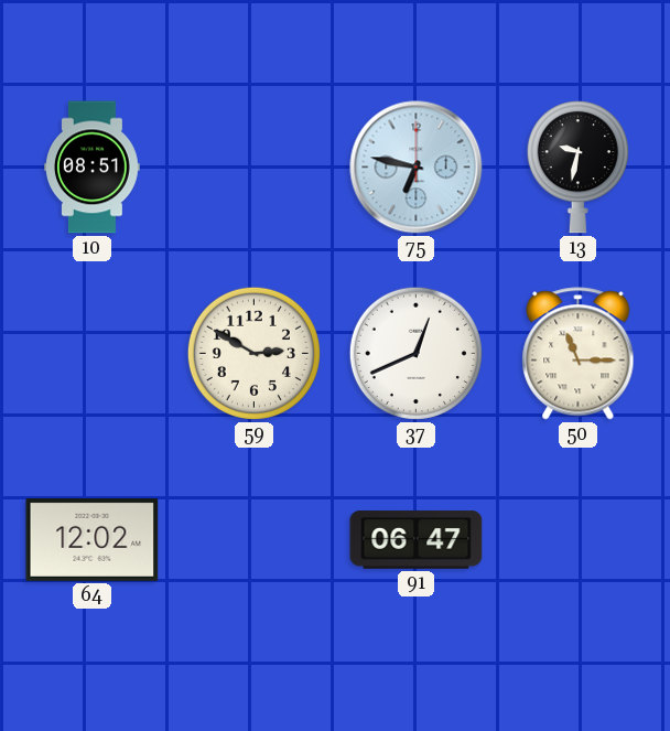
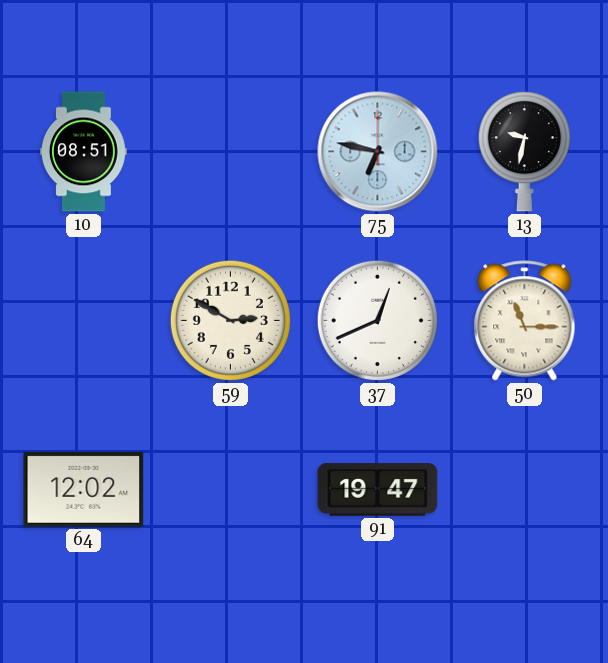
91: 06:47 -> 19:47 (378, 490)
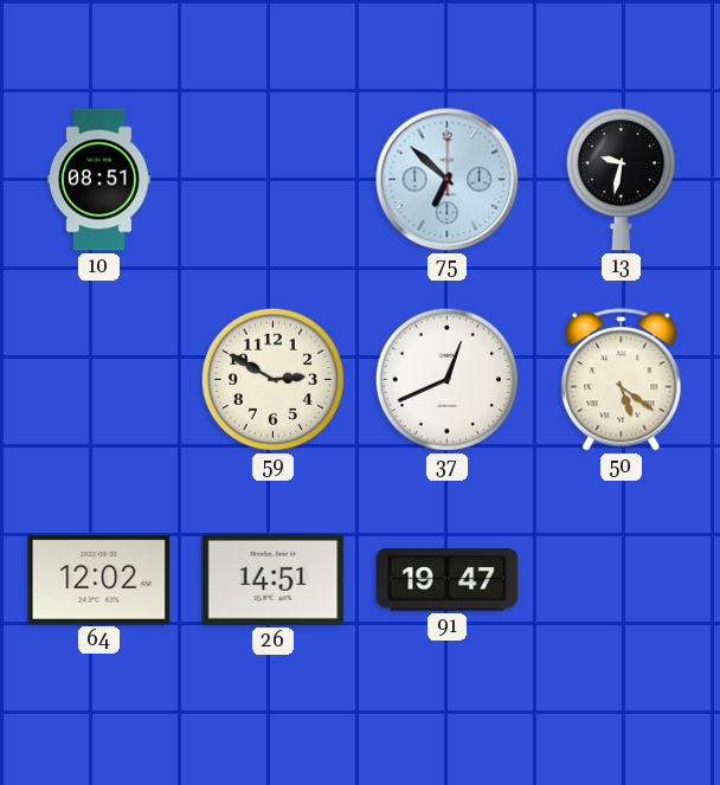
75: 6:47 -> 6:52 (448, 180)
50: 11:15 -> 5:21 (622, 380)
26: none -> 14:51 (274, 579)
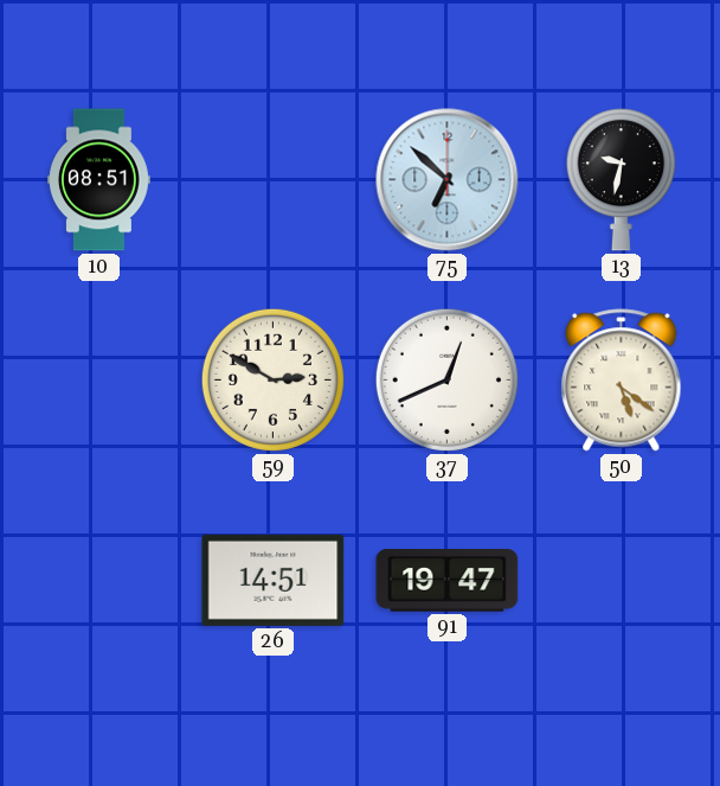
64: 12:02 -> none (99, 579)
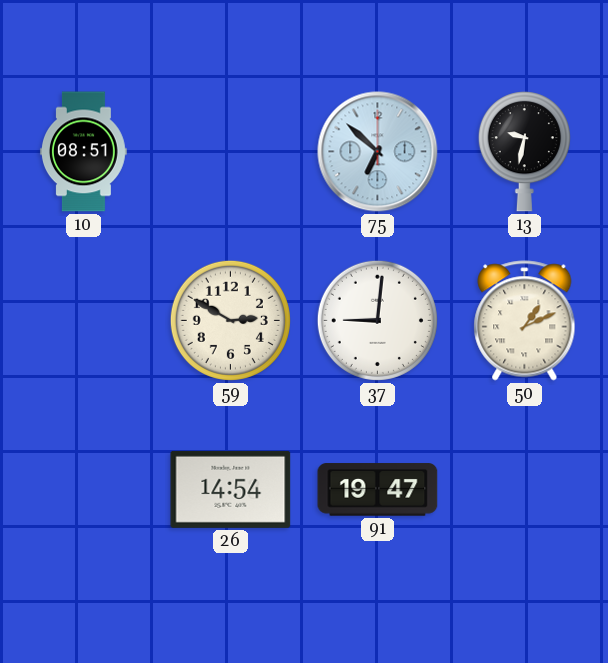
37: 12:41 -> 9:01 (377, 320)
50: 5:21 -> 1:11 (525, 321)
26: 14:51 -> 14:54 (231, 489)
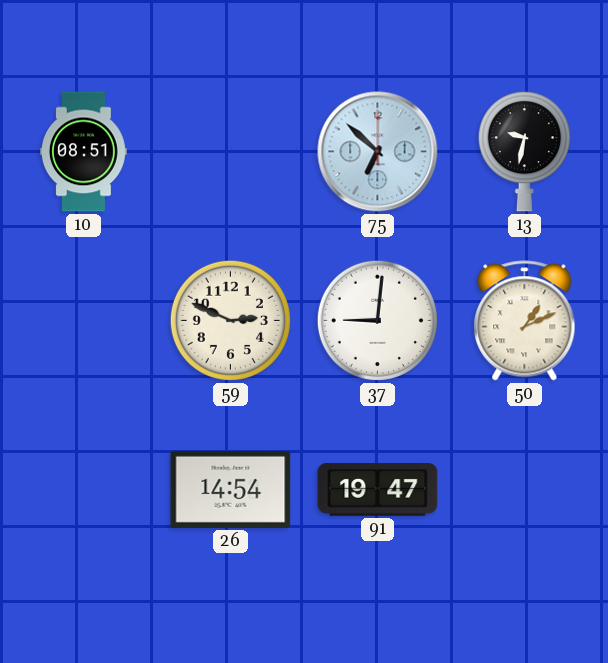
59: 2:50 -> 2:49 (230, 320)
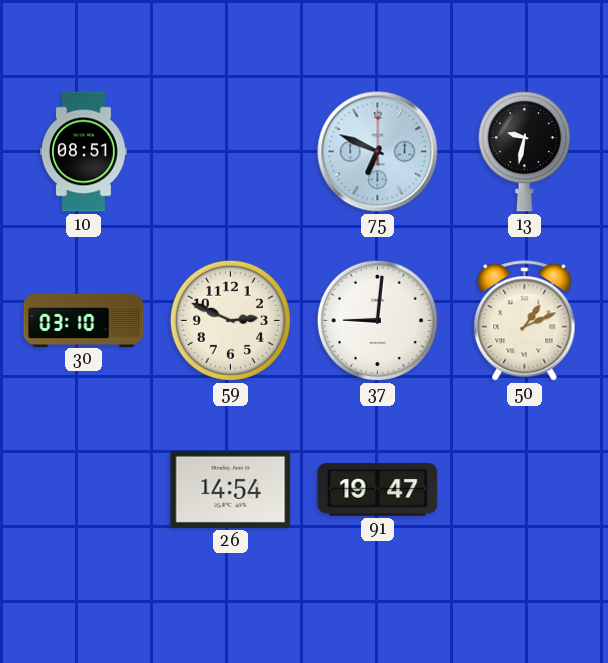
75: 6:52 -> 6:49 (378, 152)
30: none -> 03:10 (84, 320)
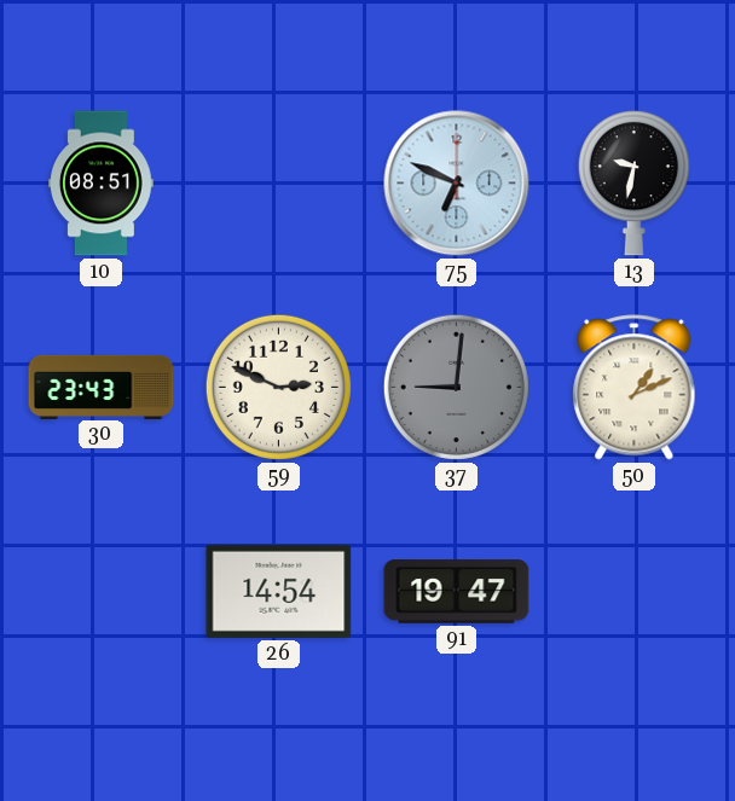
30: 03:10 -> 23:43 (102, 387)
37 dial: white -> grey (456, 387)
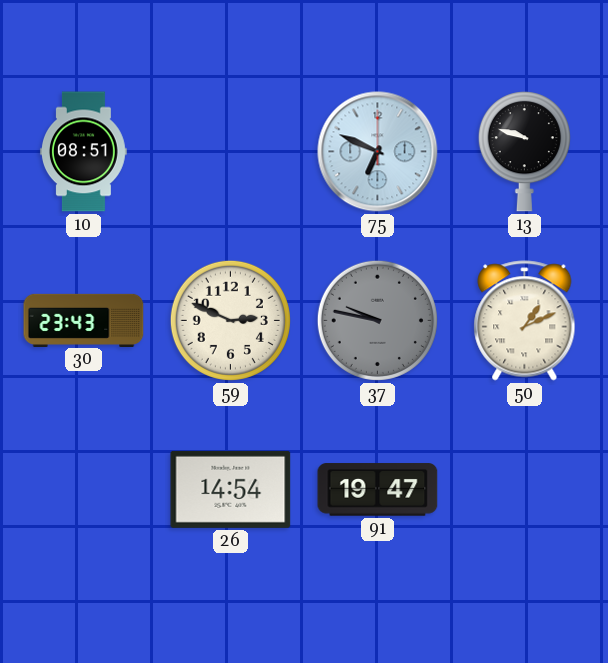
13: 9:32 -> 9:48 (524, 152)
37: 9:01 -> 9:47 (377, 320)
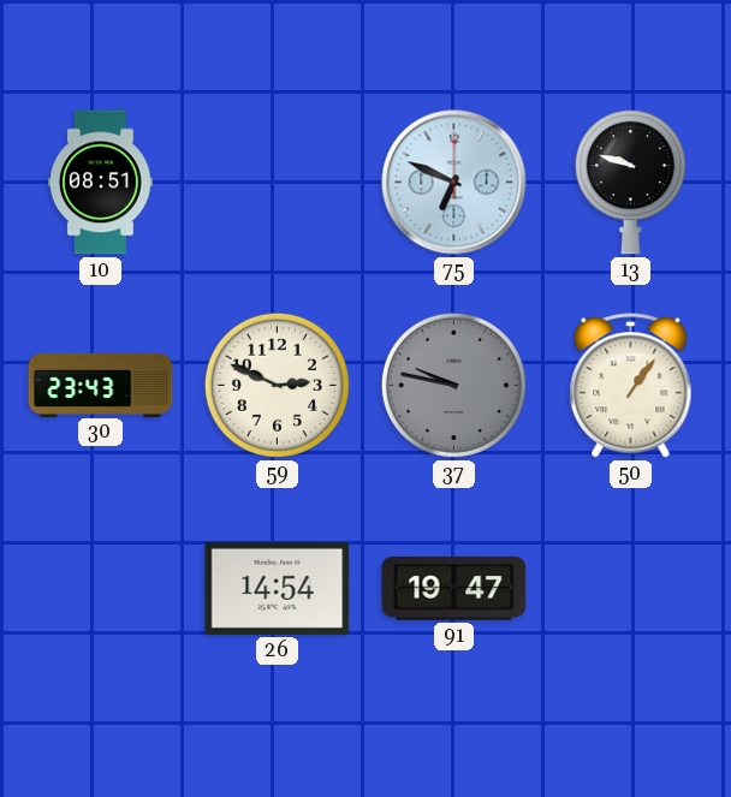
50: 1:11 -> 1:06 (631, 386)
